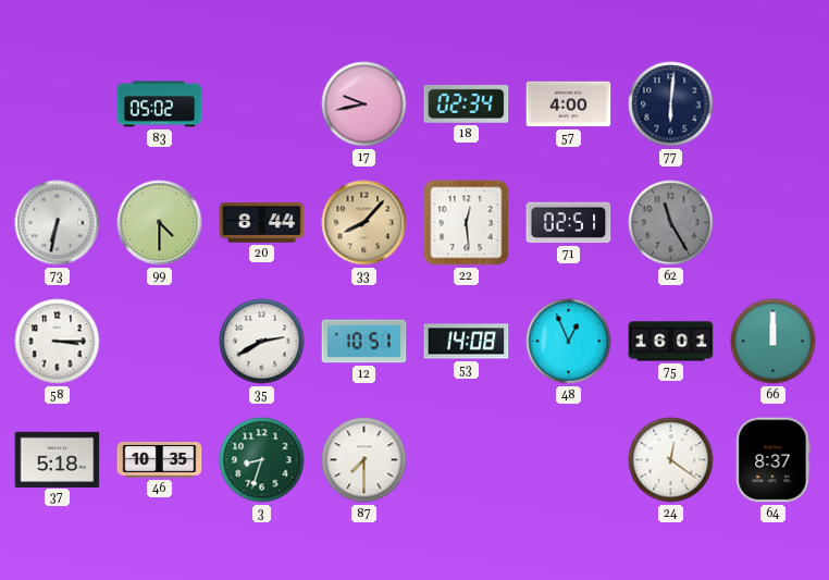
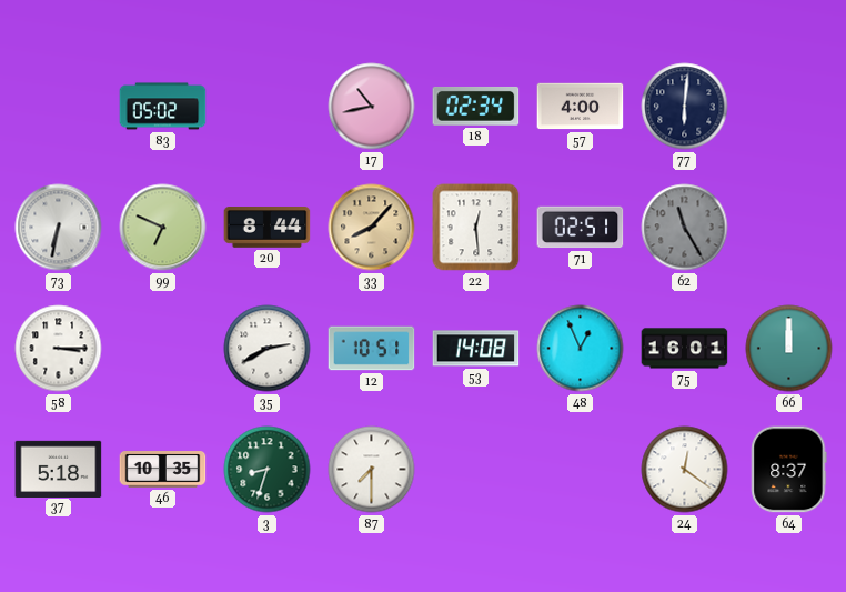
17: 9:43 -> 10:43 (372, 107)
99: 4:30 -> 6:49 (163, 228)
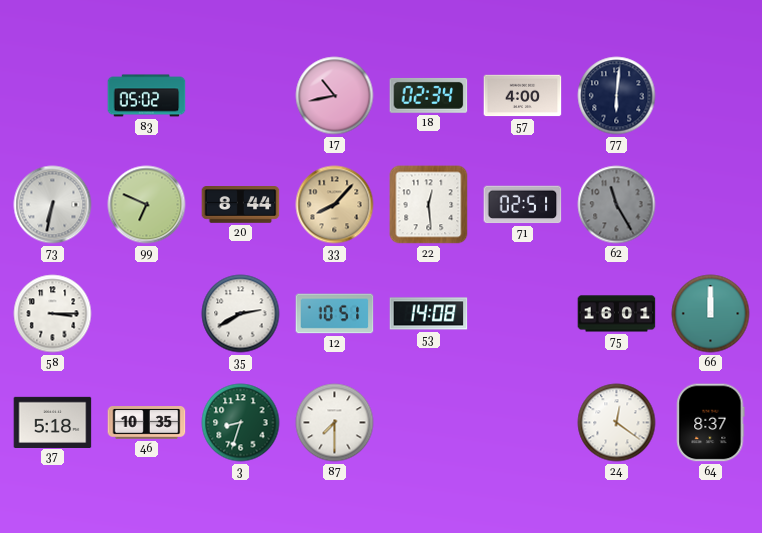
48: 12:56 -> none (581, 349)
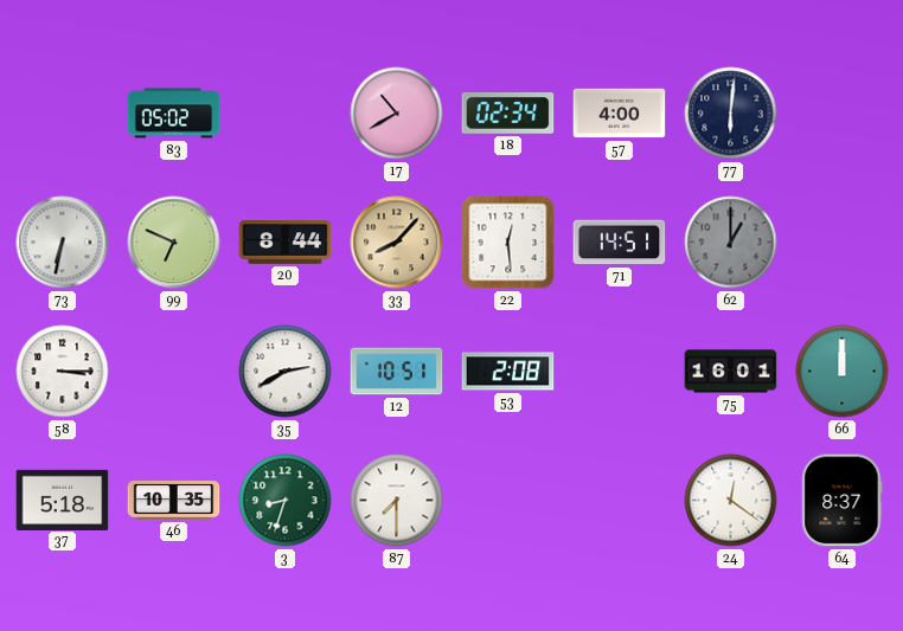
17: 10:43 -> 10:40 (397, 114)
71: 02:51 -> 14:51 (620, 243)
62: 11:25 -> 1:00 (731, 243)
53: 14:08 -> 2:08 (508, 372)
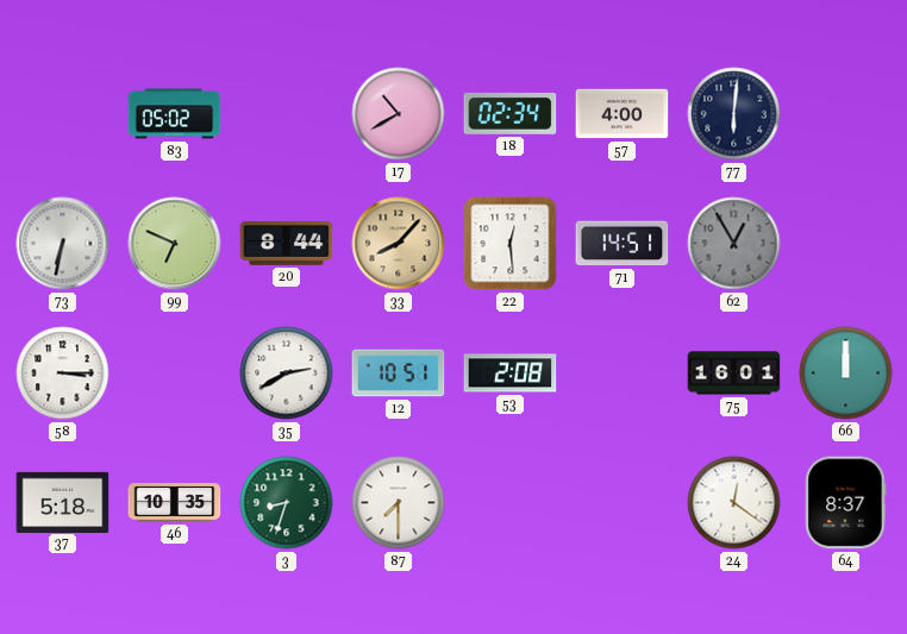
62: 1:00 -> 12:55 (734, 244)
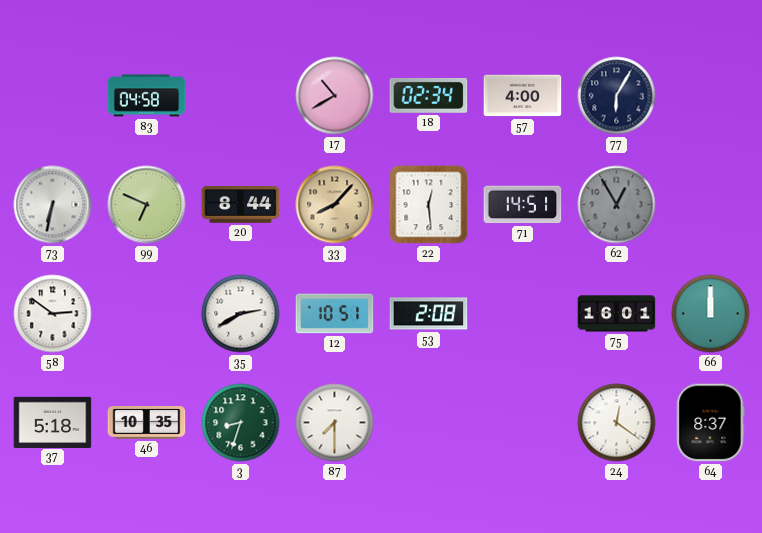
83: 05:02 -> 04:58 (147, 96)
77: 6:01 -> 6:05 (617, 96)
58: 3:15 -> 2:51 (53, 314)
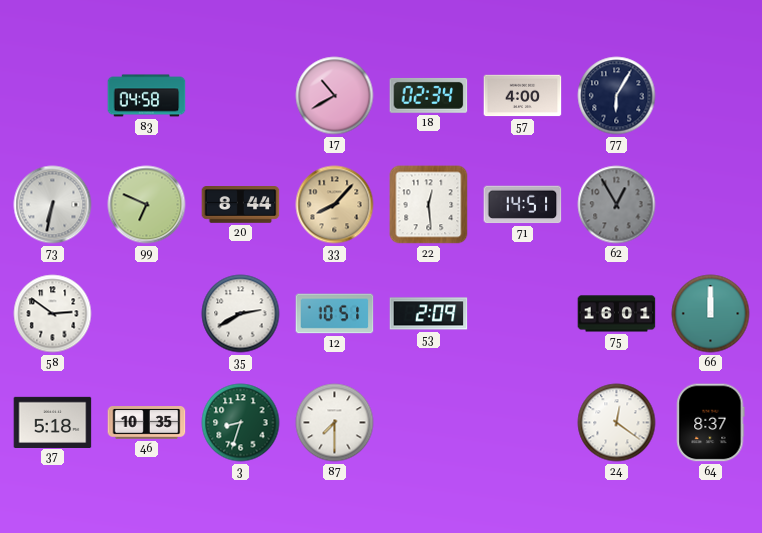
53: 2:08 -> 2:09 (429, 314)
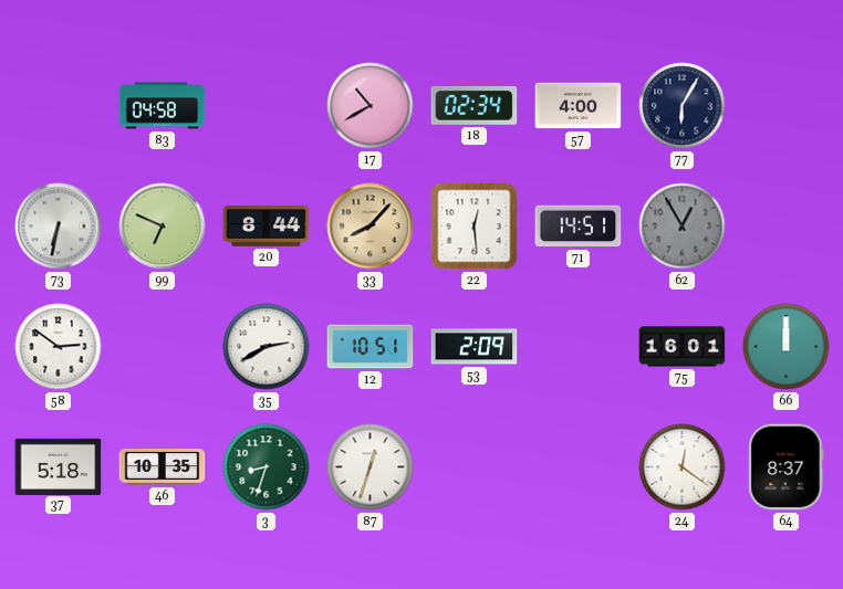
87: 7:30 -> 12:33 (371, 467)
